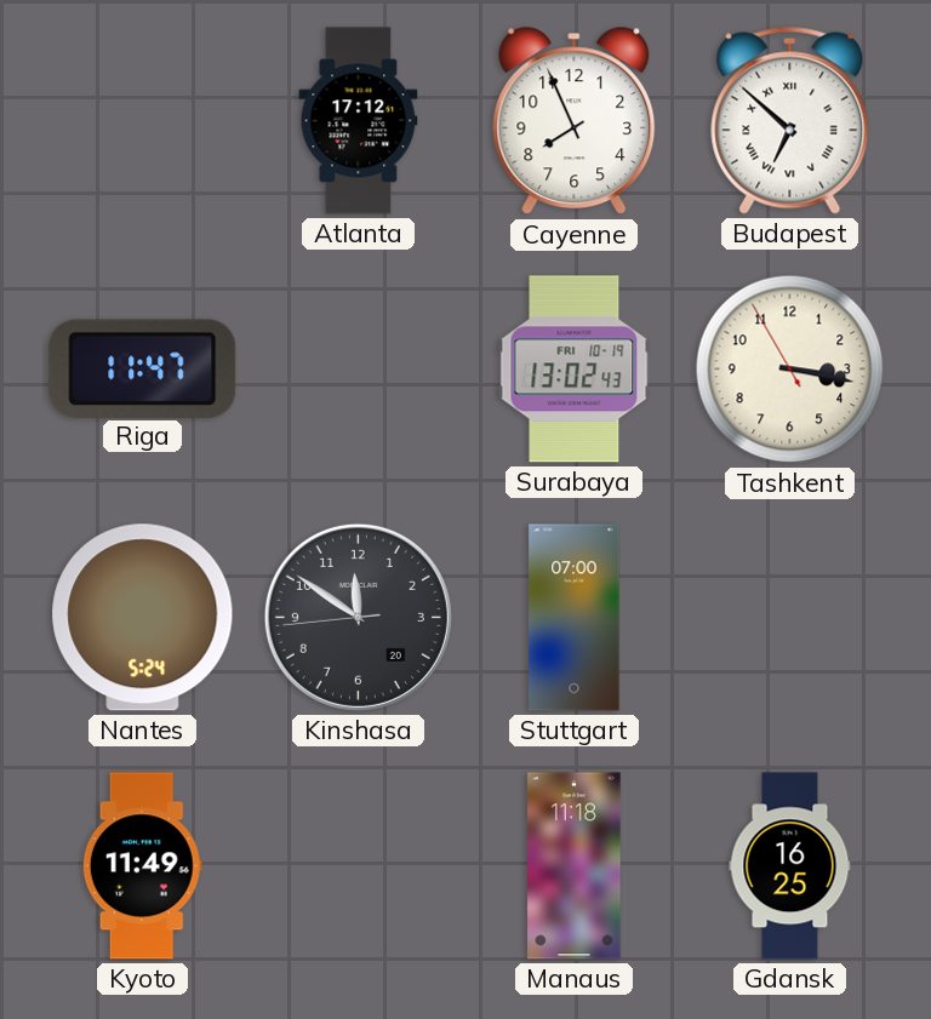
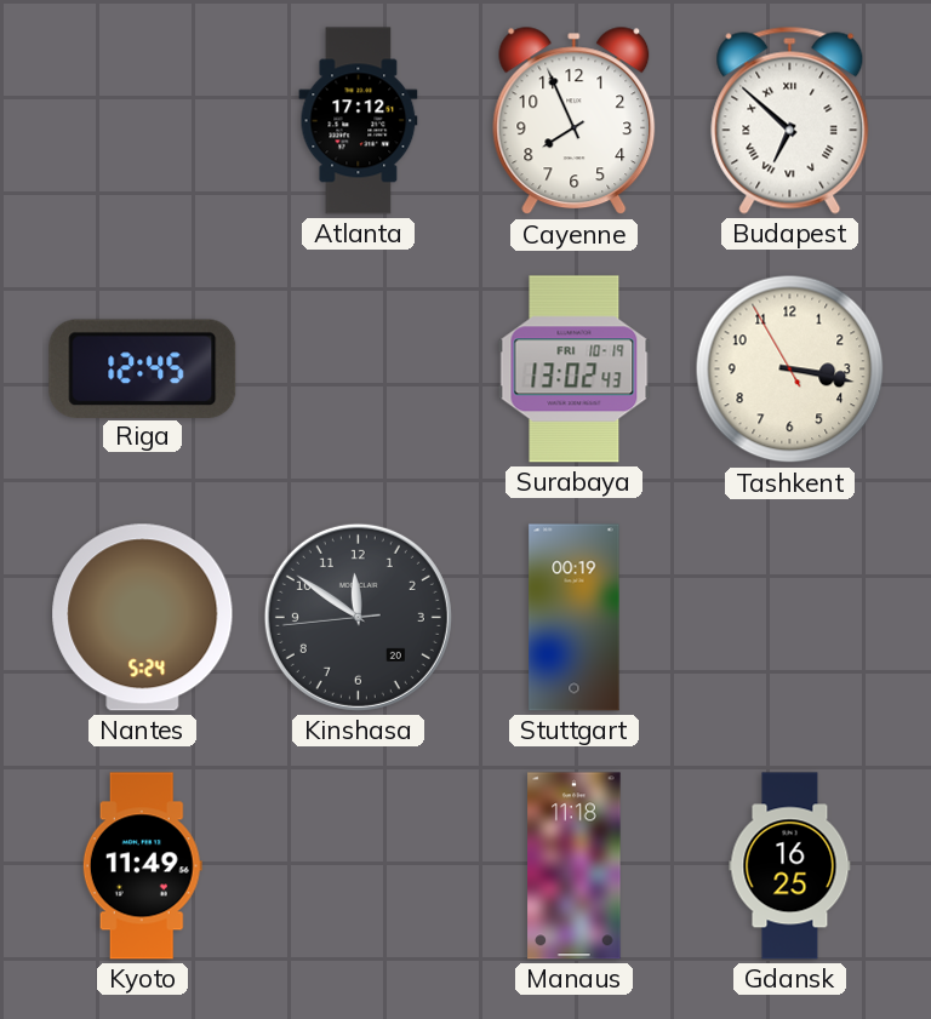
Riga: 11:47 -> 12:45 (143, 368)
Stuttgart: 07:00 -> 00:19 (575, 618)
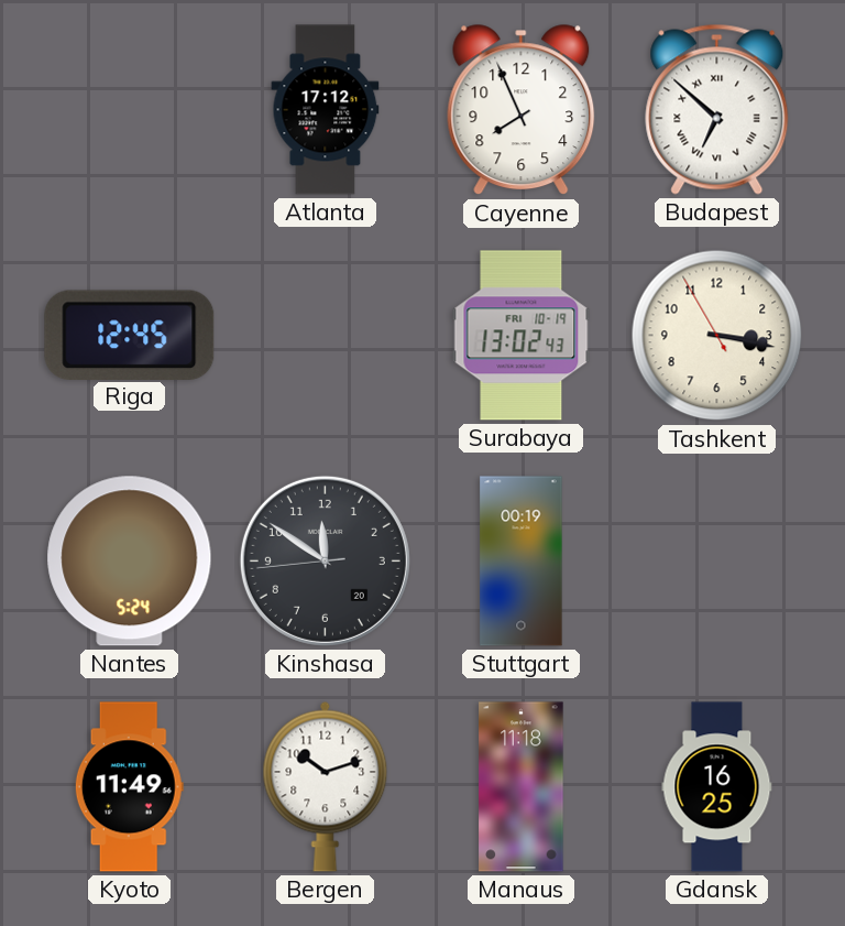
Bergen: none -> 10:12 (326, 786)
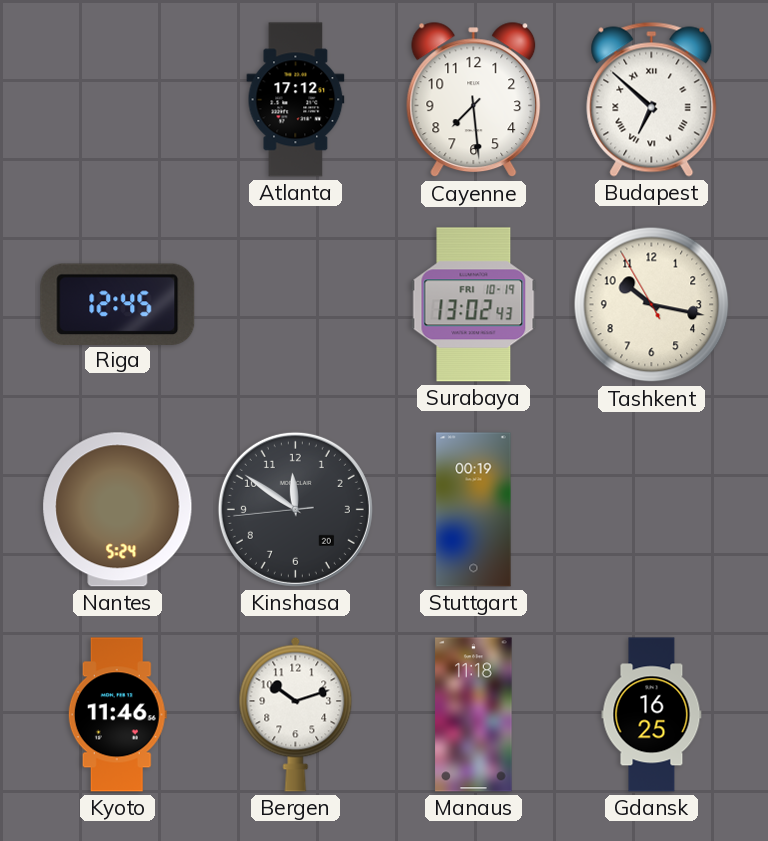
Cayenne: 7:56 -> 7:29 (474, 100)
Tashkent: 3:16 -> 10:16 (652, 305)
Kyoto: 11:49 -> 11:46 (117, 715)
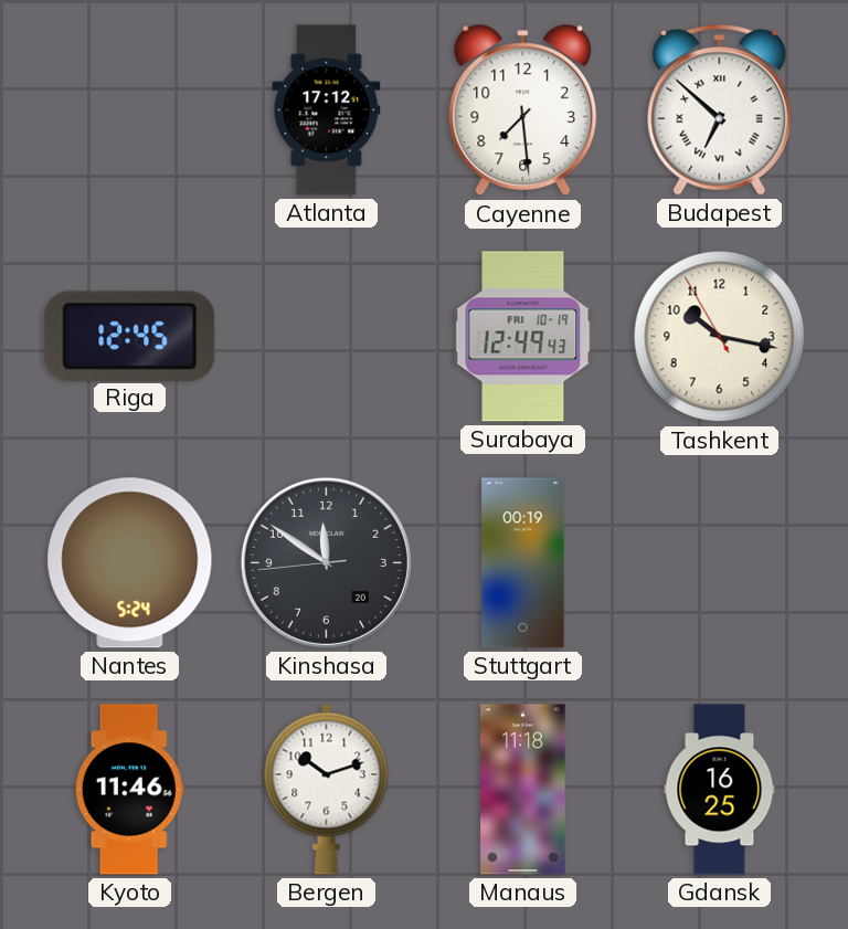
Surabaya: 13:02 -> 12:49 (523, 337)
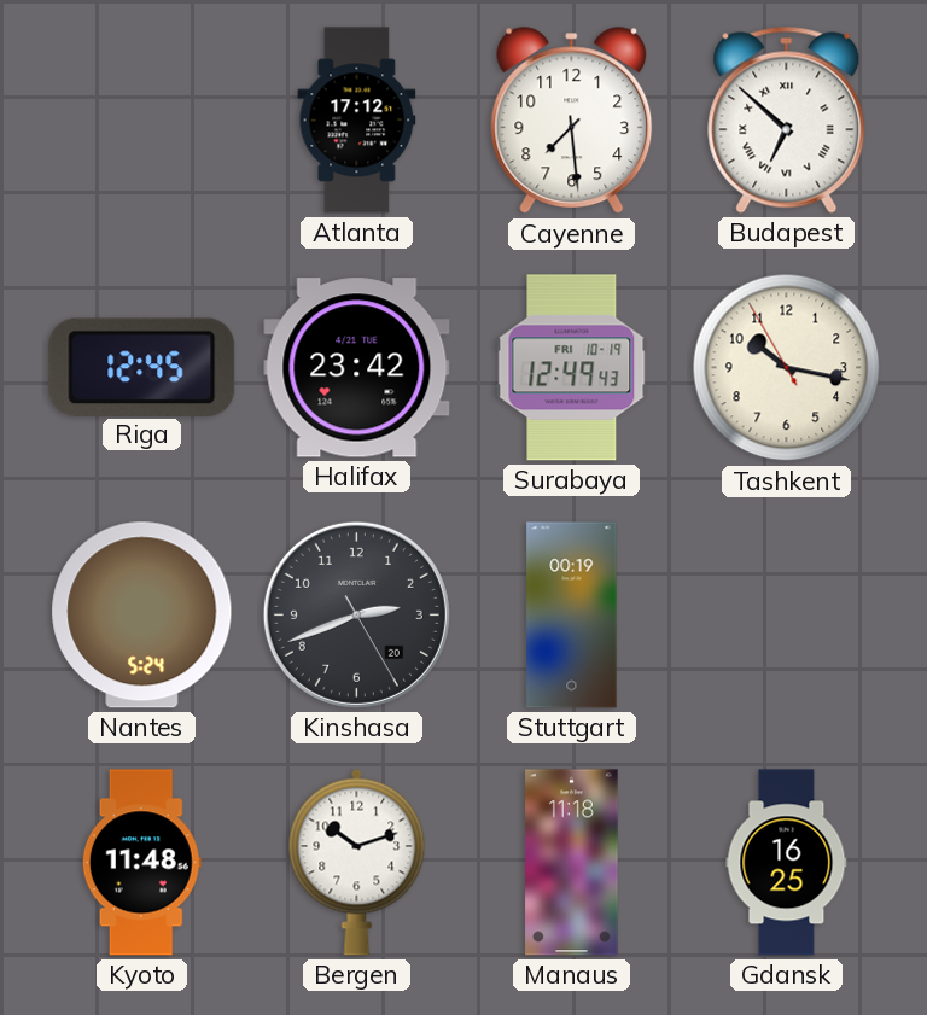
Halifax: none -> 23:42 (357, 368)
Kinshasa: 11:50 -> 2:41 (356, 614)
Kyoto: 11:46 -> 11:48 (141, 863)
